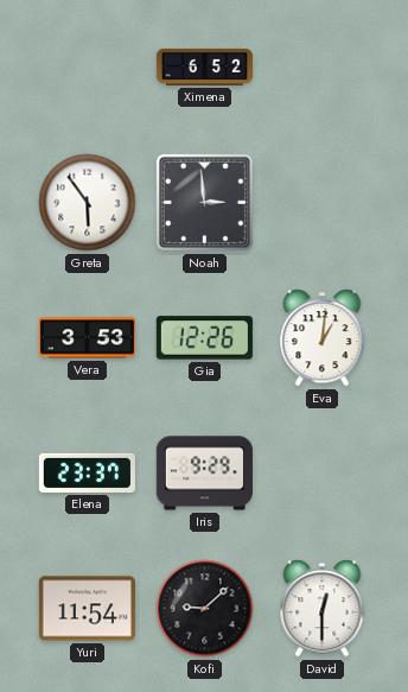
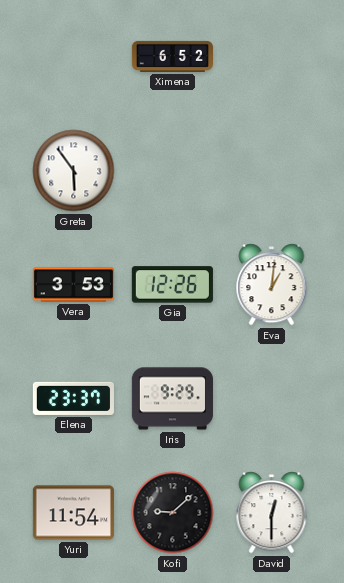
Noah: 2:59 -> none (204, 202)
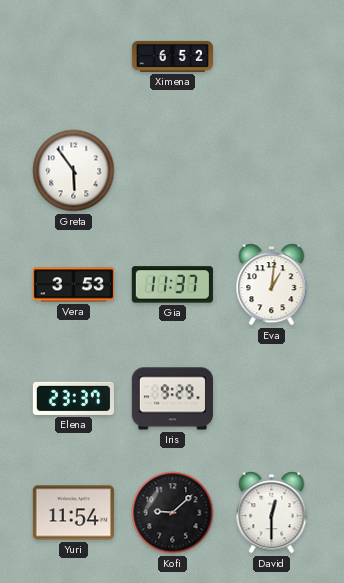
Gia: 12:26 -> 11:37 (172, 285)
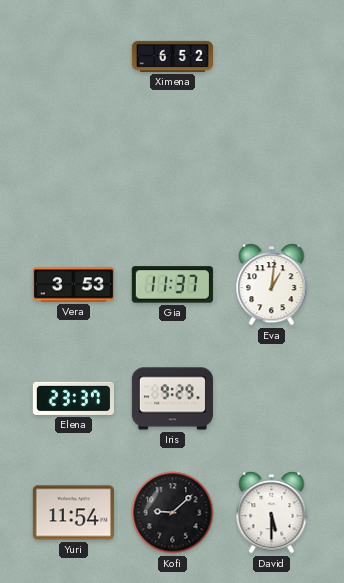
Greta: 5:54 -> none (74, 171)
David: 12:30 -> 5:30 (272, 513)
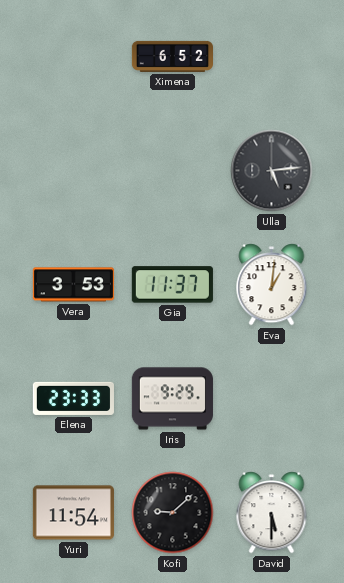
Ulla: none -> 5:14 (272, 171)
Elena: 23:37 -> 23:33 (73, 398)
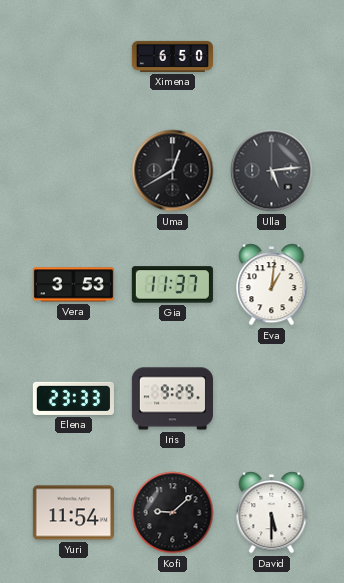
Ximena: 6:52 -> 6:50 (172, 56)
Uma: none -> 12:40 (173, 171)
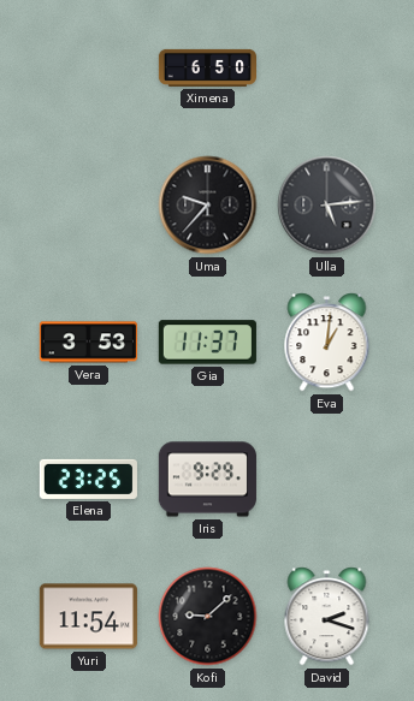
Uma: 12:40 -> 9:37 (208, 206)
Elena: 23:33 -> 23:25 (88, 479)
David: 5:30 -> 2:18 (327, 617)
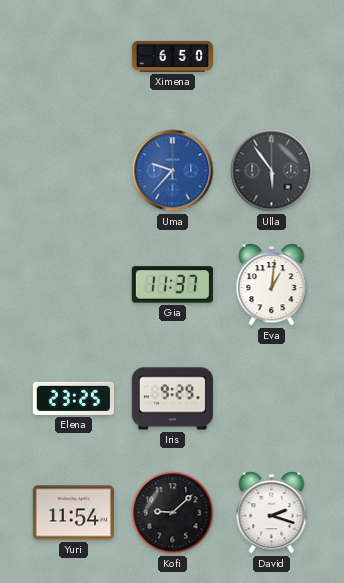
Uma dial: black -> blue (173, 171)
Ulla: 5:14 -> 5:54 (272, 171)
Vera: 3:53 -> none (88, 343)
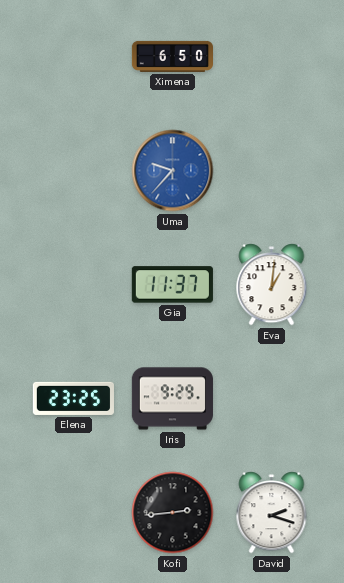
Ulla: 5:54 -> none (272, 171)
Yuri: 11:54 -> none (73, 513)
Kofi: 9:08 -> 2:44 (173, 513)
